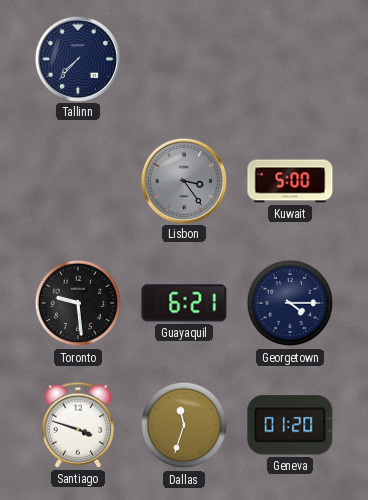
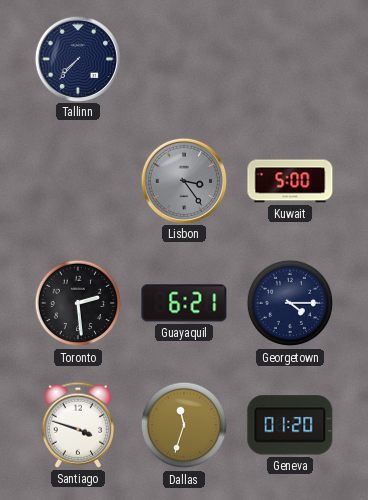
Toronto: 9:29 -> 2:29 (78, 303)
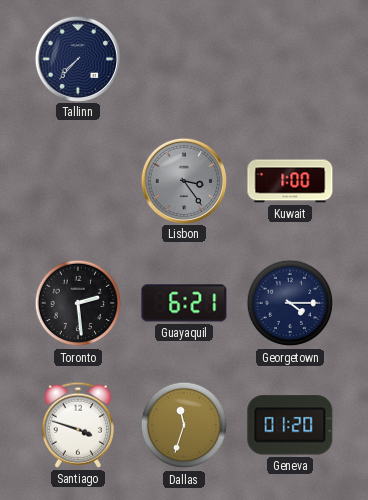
Kuwait: 5:00 -> 1:00 (290, 181)
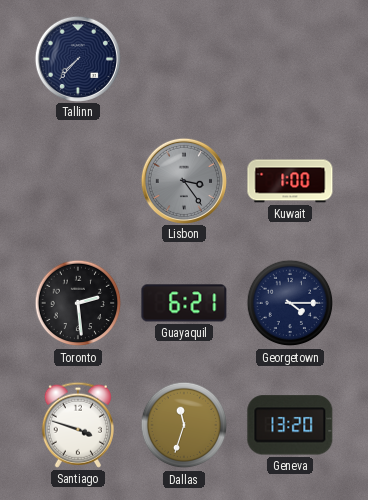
Geneva: 01:20 -> 13:20 (290, 425)
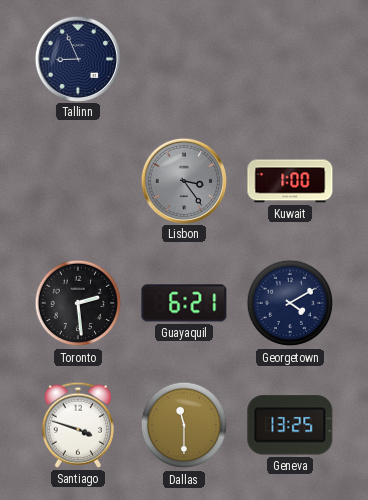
Tallinn: 7:37 -> 8:56 (77, 58)
Georgetown: 4:15 -> 4:10 (290, 303)
Dallas: 11:33 -> 11:30 (184, 425)
Geneva: 13:20 -> 13:25 (290, 425)
